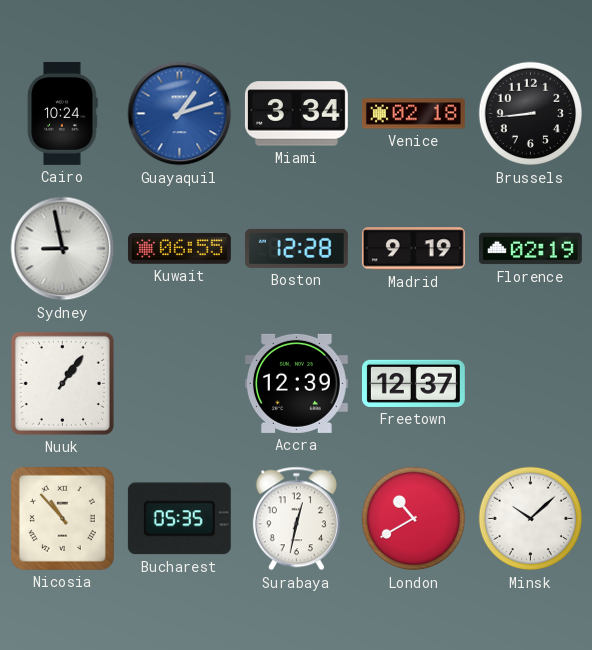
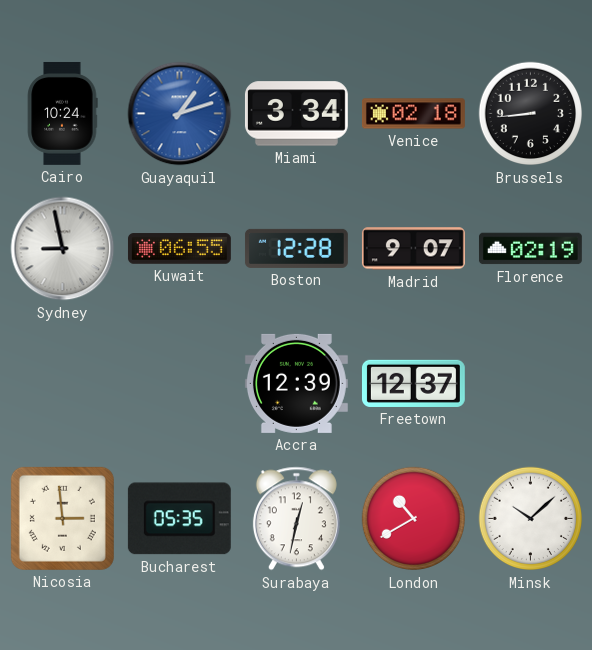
Madrid: 9:19 -> 9:07 (413, 249)
Nuuk: 1:06 -> none (62, 383)
Nicosia: 10:53 -> 2:59 (62, 518)
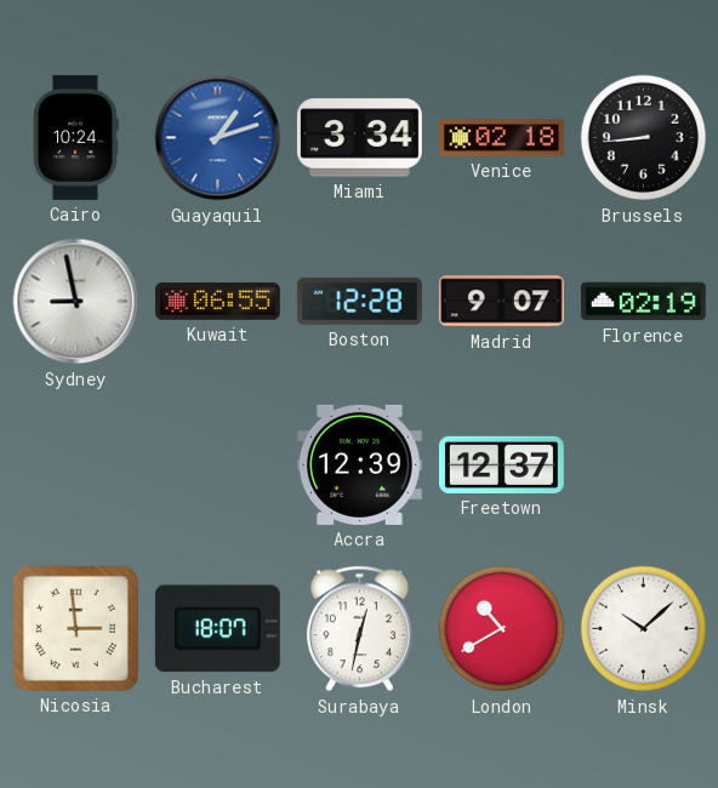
Bucharest: 05:35 -> 18:07 (217, 629)
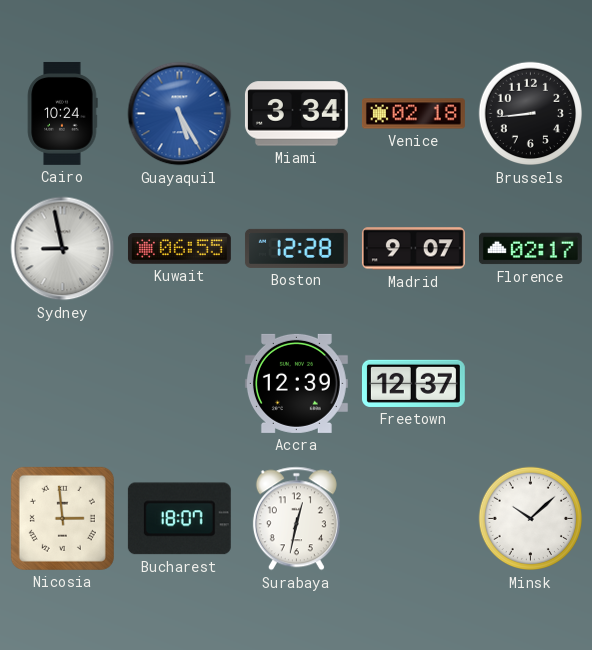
Guayaquil: 1:12 -> 5:25 (180, 114)
Florence: 02:19 -> 02:17 (530, 249)
London: 10:40 -> none (502, 629)
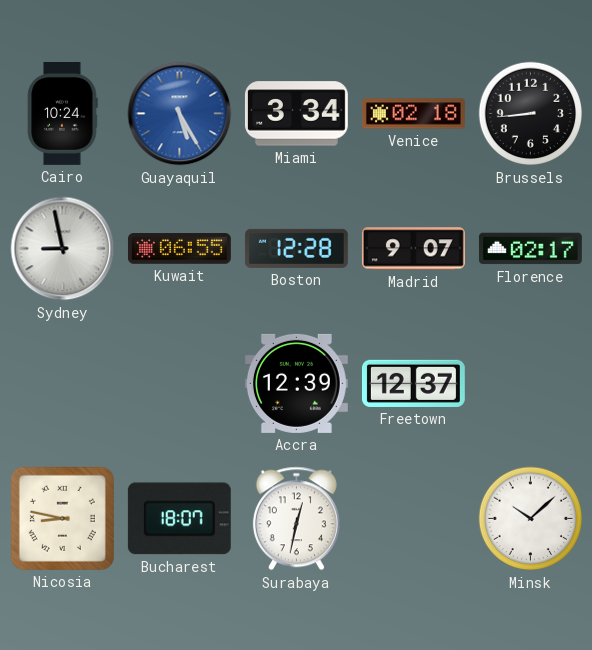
Nicosia: 2:59 -> 8:47 (62, 518)
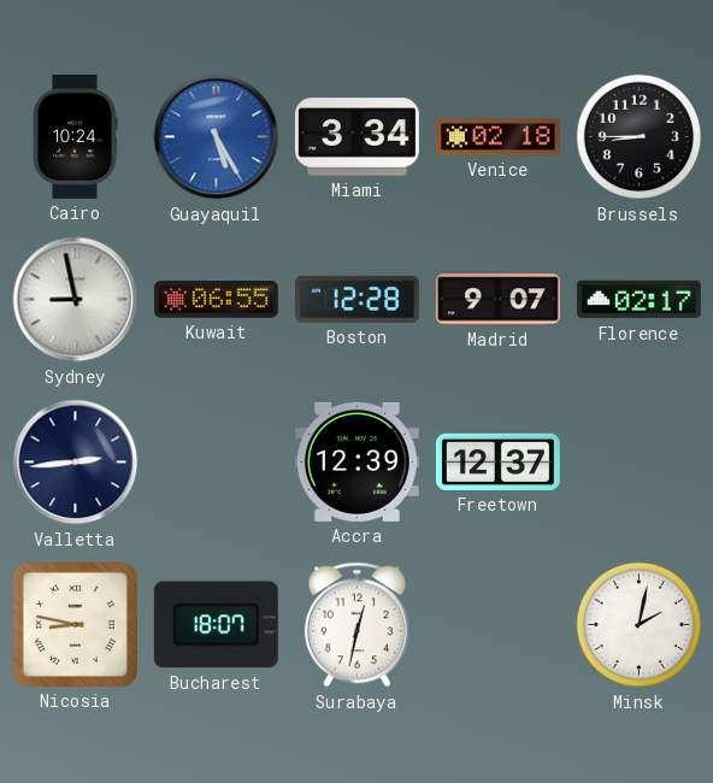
Brussels: 8:44 -> 8:45 (640, 137)
Valletta: none -> 2:44 (76, 463)
Minsk: 10:08 -> 2:02 (640, 625)
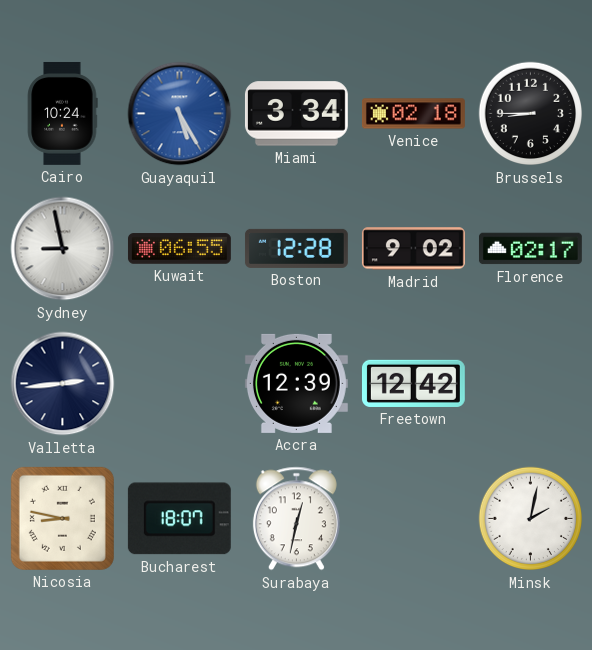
Madrid: 9:07 -> 9:02 (413, 249)
Freetown: 12:37 -> 12:42 (413, 383)
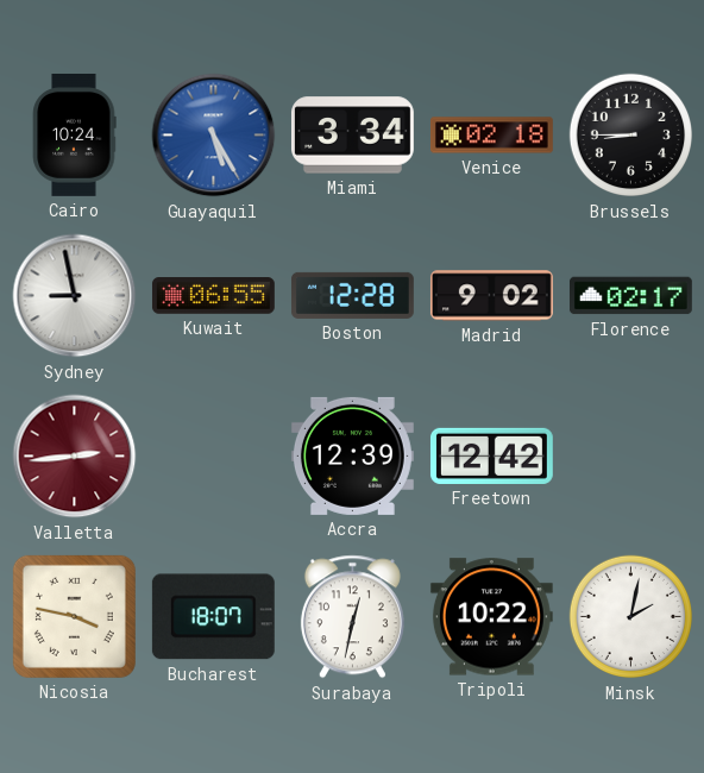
Valletta dial: navy -> burgundy (75, 457)
Nicosia: 8:47 -> 3:47 (74, 616)
Tripoli: none -> 10:22 (491, 617)
